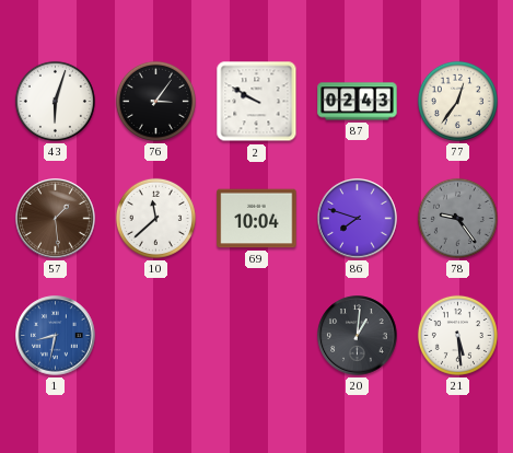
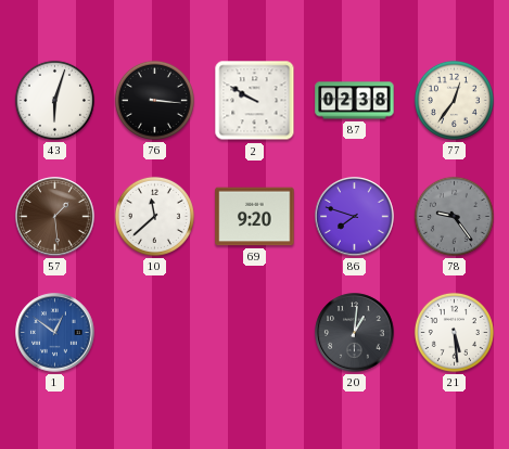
76: 3:06 -> 3:16 (154, 100)
87: 02:43 -> 02:38 (355, 101)
69: 10:04 -> 9:20 (255, 217)
1: 8:32 -> 12:51 (55, 333)
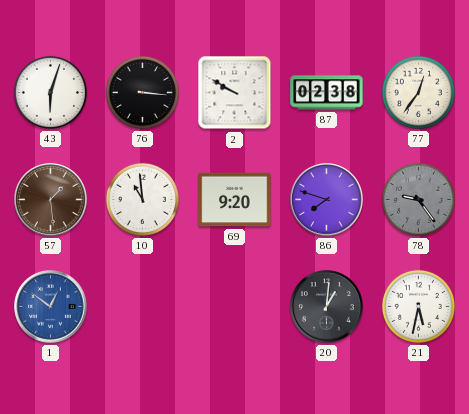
10: 11:38 -> 10:59 (142, 199)
21: 5:29 -> 5:32 (418, 306)
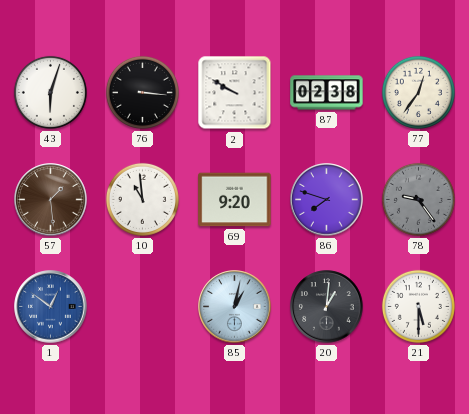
85: none -> 1:02 (235, 307)
21: 5:32 -> 5:30 (418, 306)
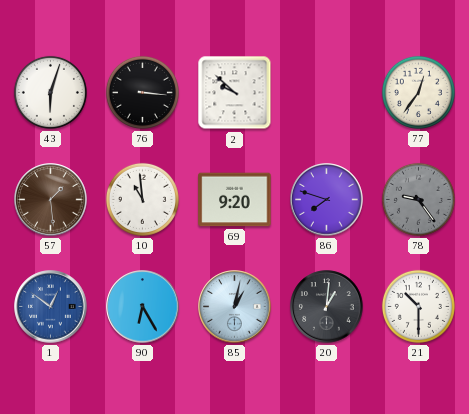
2: 9:50 -> 9:52 (235, 93)
87: 02:38 -> none (327, 93)
90: none -> 6:25 (143, 307)
21: 5:30 -> 10:30 (418, 306)
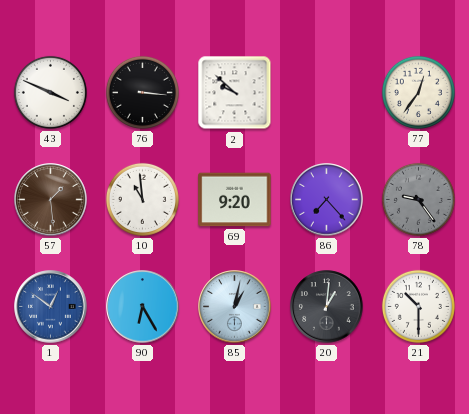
43: 6:03 -> 3:49 (50, 92)
86: 7:48 -> 7:23 (327, 200)
